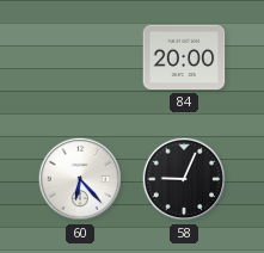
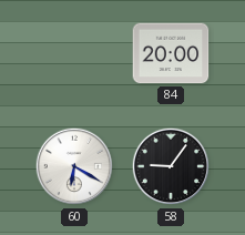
60: 6:23 -> 6:20 (74, 166)
58: 9:04 -> 9:06 (171, 166)
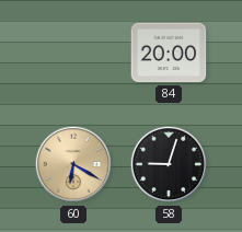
60 dial: white -> champagne (73, 164)
58: 9:06 -> 9:03 (169, 164)
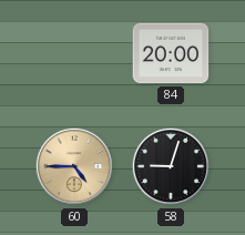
60: 6:20 -> 4:45 (74, 166)
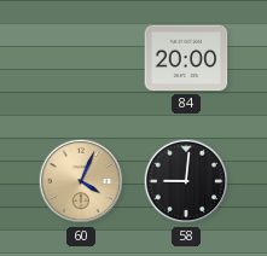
60: 4:45 -> 4:04 (81, 181)
58: 9:03 -> 9:01 (186, 181)
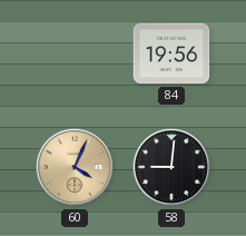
84: 20:00 -> 19:56 (171, 53)
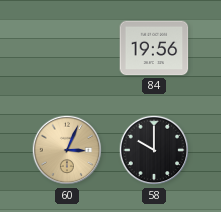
60: 4:04 -> 3:04 (67, 150)
58: 9:01 -> 10:00 (154, 150)
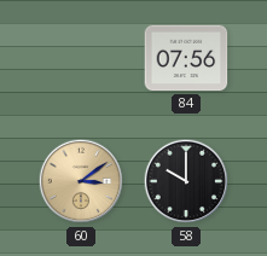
84: 19:56 -> 07:56 (186, 58)
60: 3:04 -> 3:09 (81, 181)
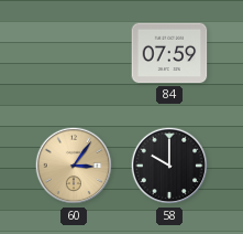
84: 07:56 -> 07:59 (169, 53)
60: 3:09 -> 3:06 (74, 166)
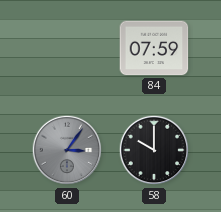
60 dial: champagne -> grey (67, 150)
